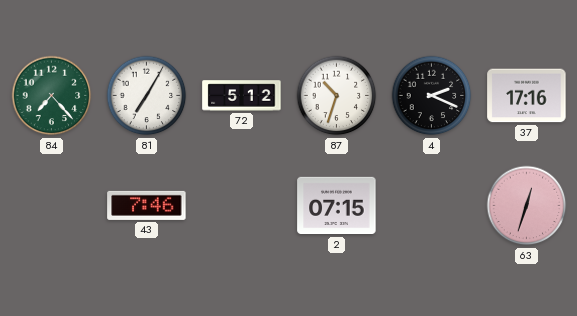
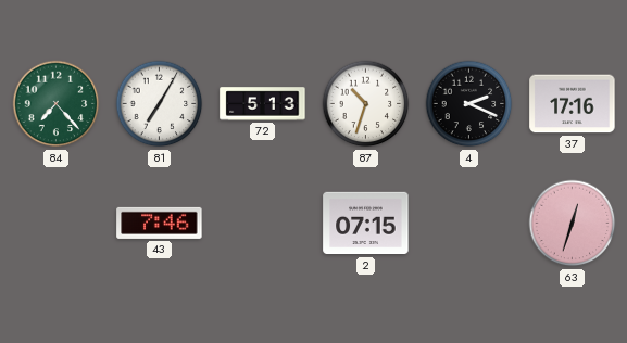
72: 5:12 -> 5:13 (263, 104)
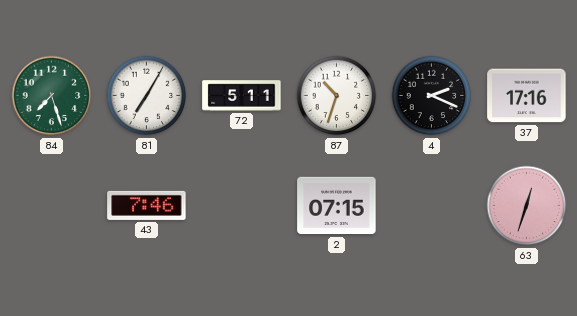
84: 7:23 -> 7:27 (52, 96)
72: 5:13 -> 5:11 (242, 96)
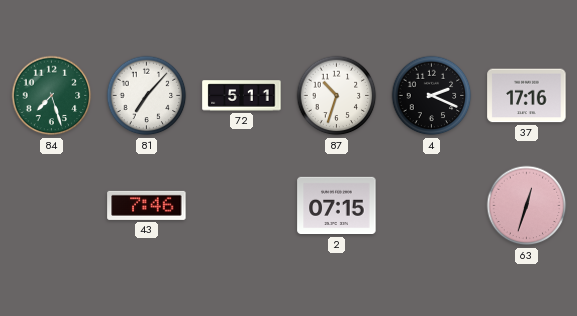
81: 7:05 -> 7:07 (147, 96)
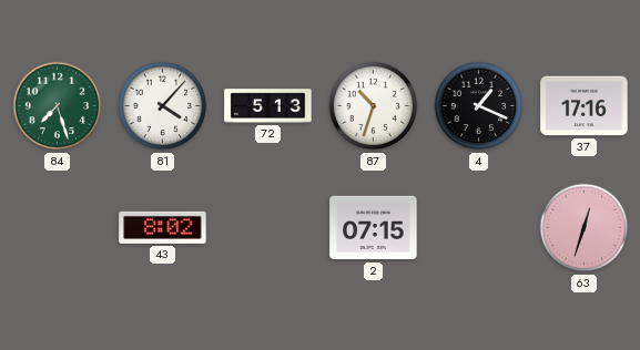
81: 7:07 -> 4:07 (163, 106)
72: 5:11 -> 5:13 (268, 106)
4: 2:19 -> 1:19 (479, 106)
43: 7:46 -> 8:02 (163, 227)
